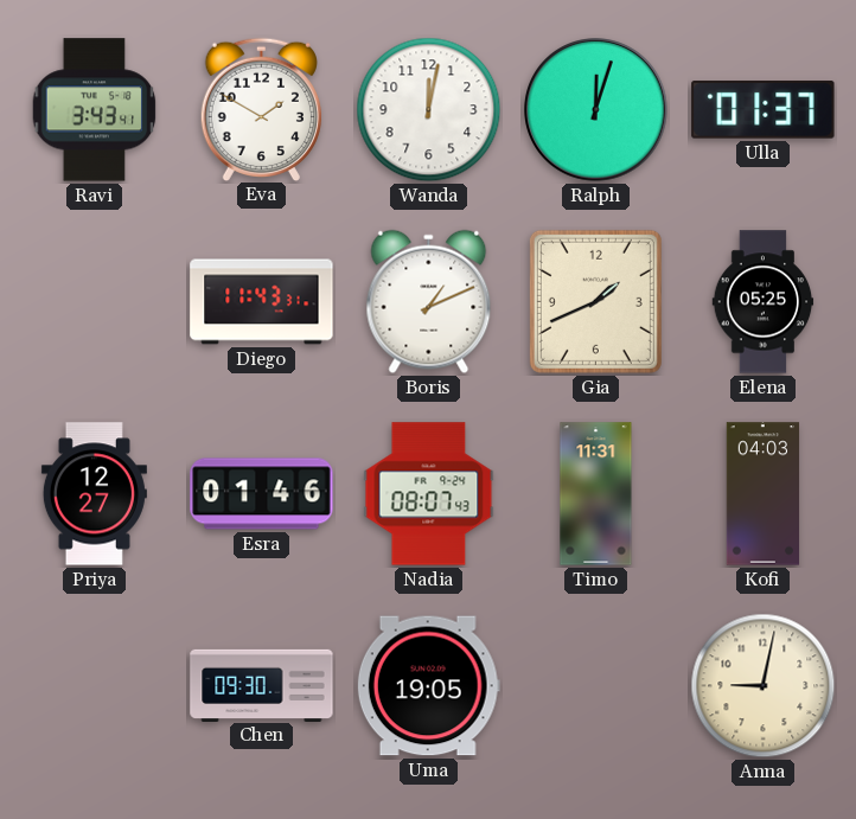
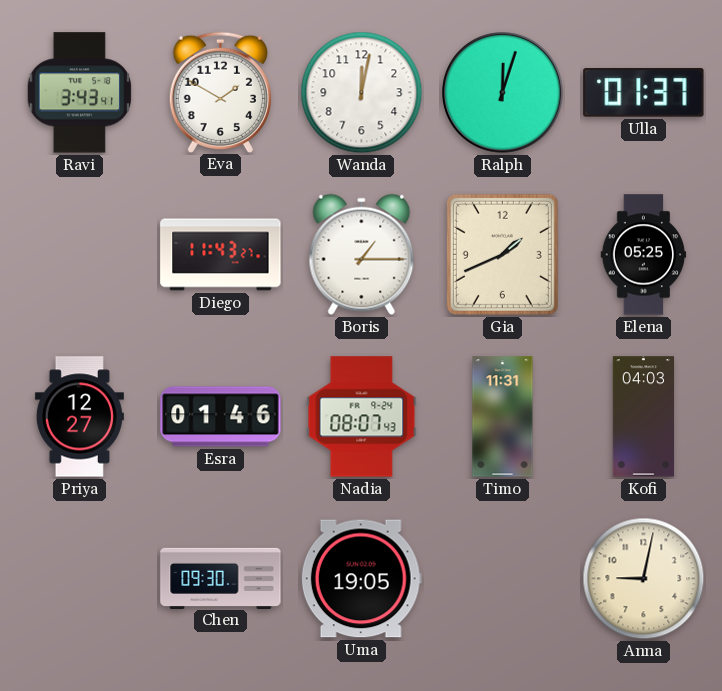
Diego: 11:43:31 -> 11:43:27 (221, 255)
Boris: 1:11 -> 1:15 (362, 255)
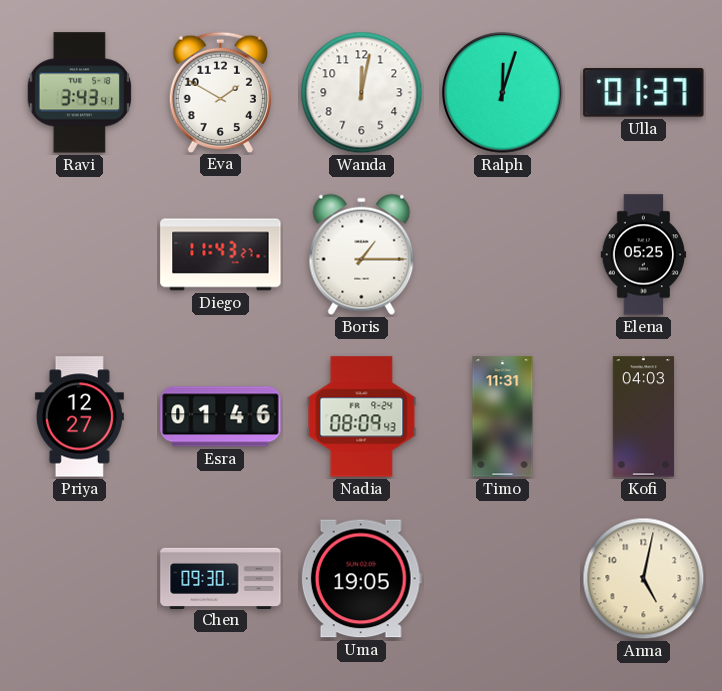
Gia: 1:41 -> none (502, 254)
Nadia: 08:07 -> 08:09 (362, 417)
Anna: 9:02 -> 5:02 (644, 579)
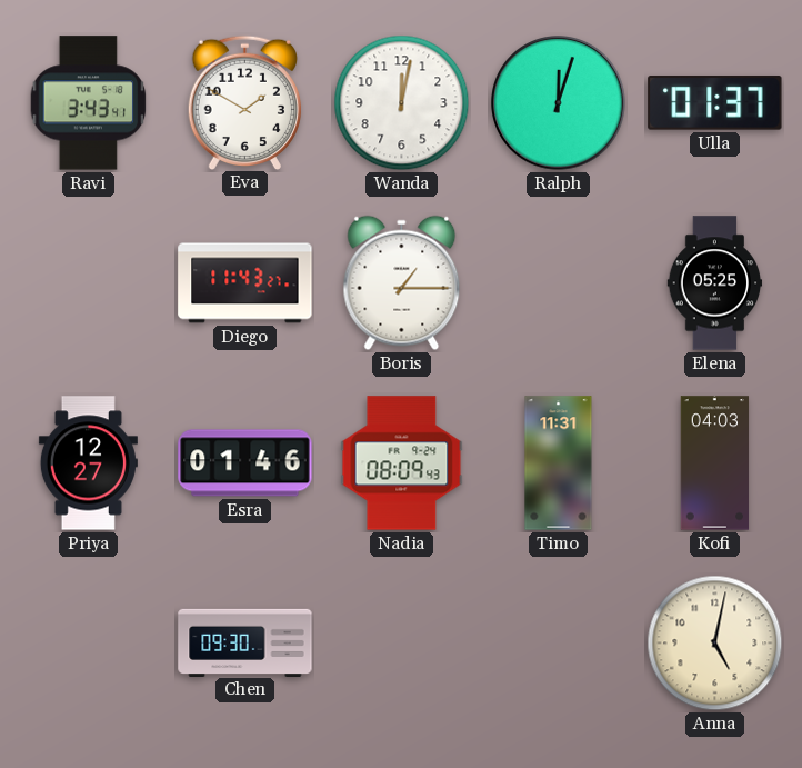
Uma: 19:05 -> none (361, 579)
